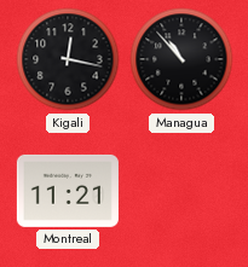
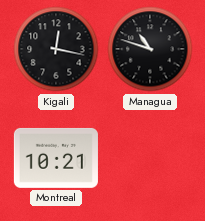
Managua: 10:53 -> 10:48 (150, 49)
Montreal: 11:21 -> 10:21 (56, 158)
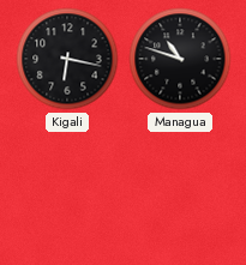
Kigali: 12:17 -> 6:17 (67, 59)
Montreal: 10:21 -> none (56, 158)
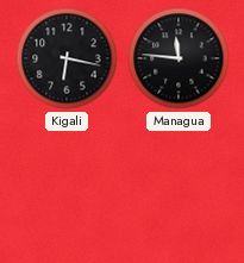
Managua: 10:48 -> 11:46 (179, 58)
